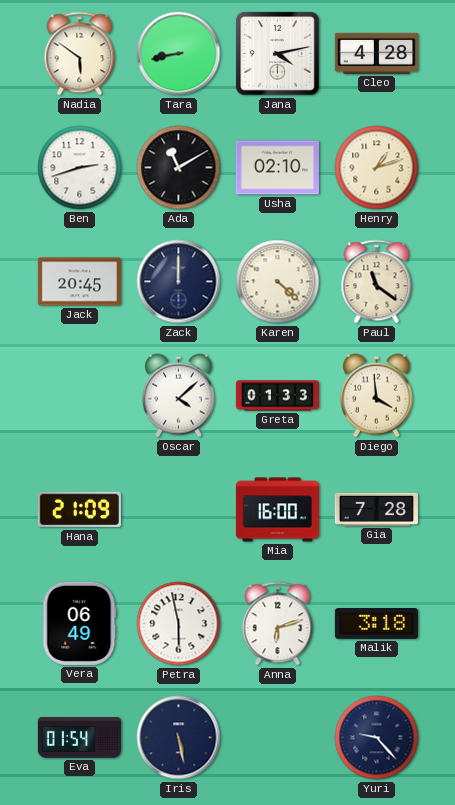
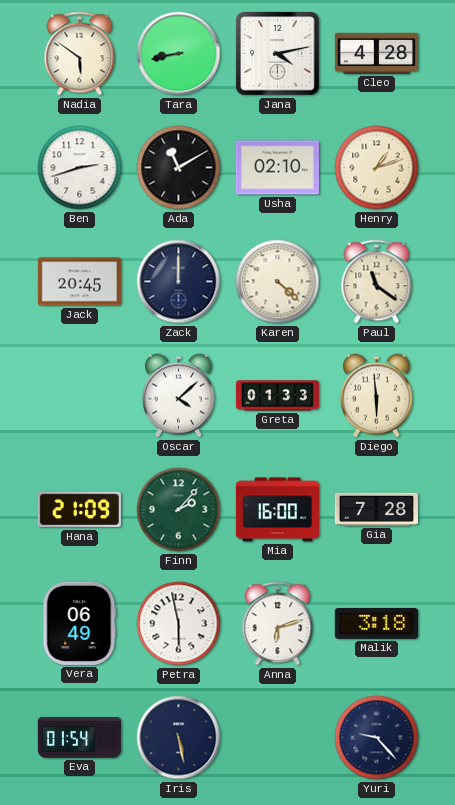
Diego: 3:59 -> 5:59 (376, 396)
Finn: none -> 2:07 (179, 510)
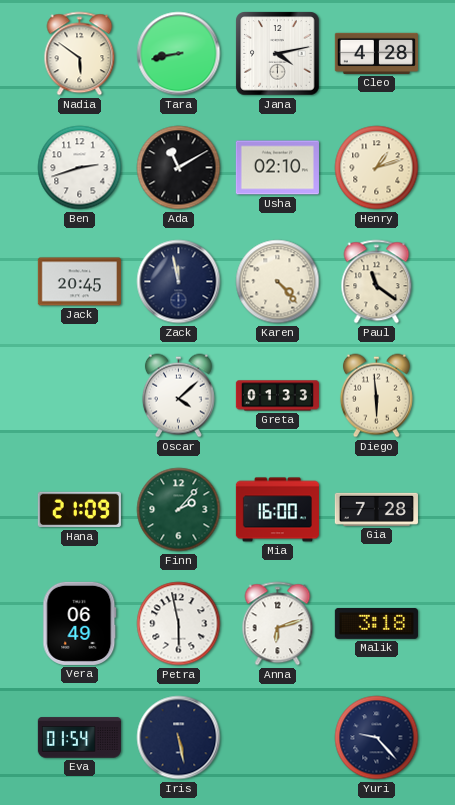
Zack: 12:00 -> 11:58 (179, 282)
Karen: 4:22 -> 4:23 (278, 282)
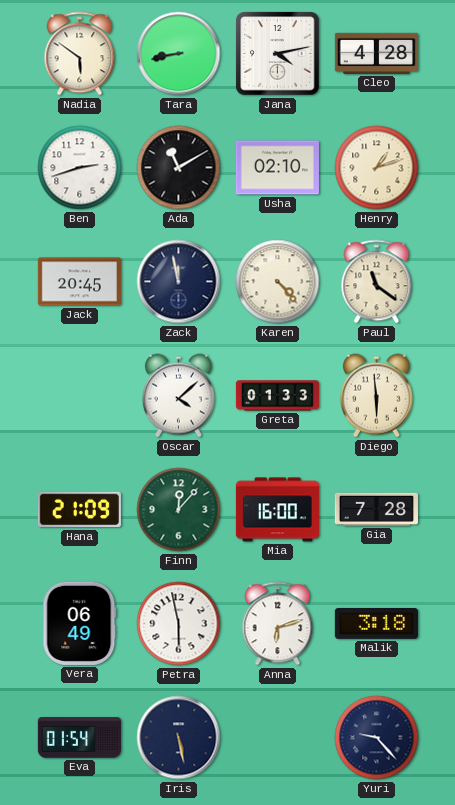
Finn: 2:07 -> 12:07 (179, 510)
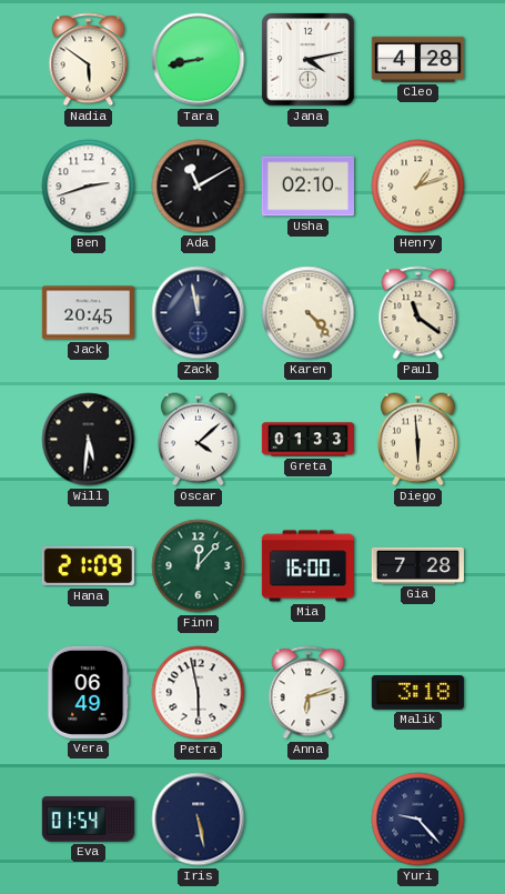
Will: none -> 5:31 (89, 440)
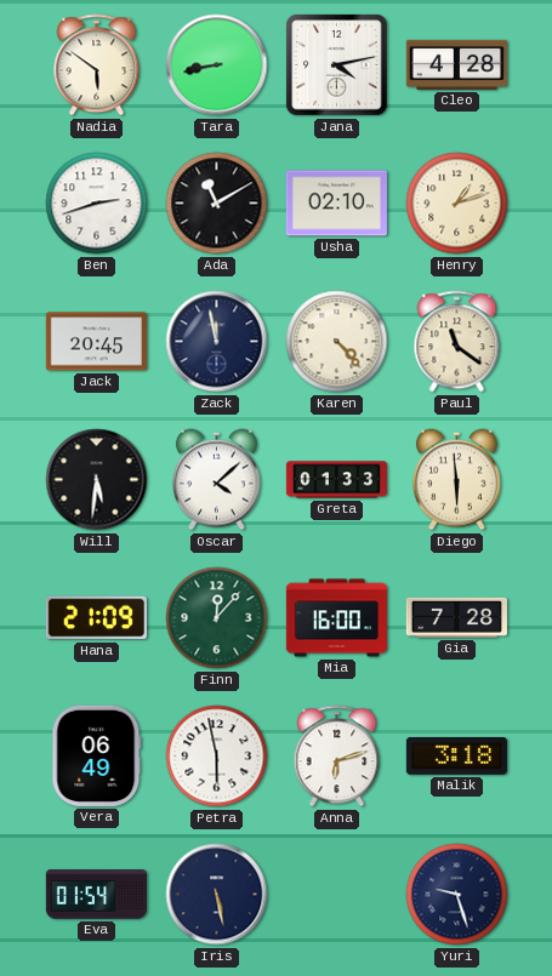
Yuri: 9:23 -> 9:27 (457, 895)
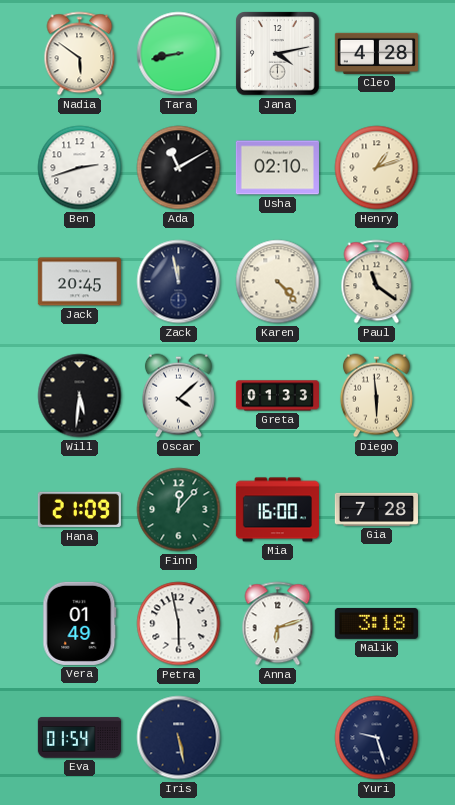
Vera: 06:49 -> 01:49 (80, 623)
